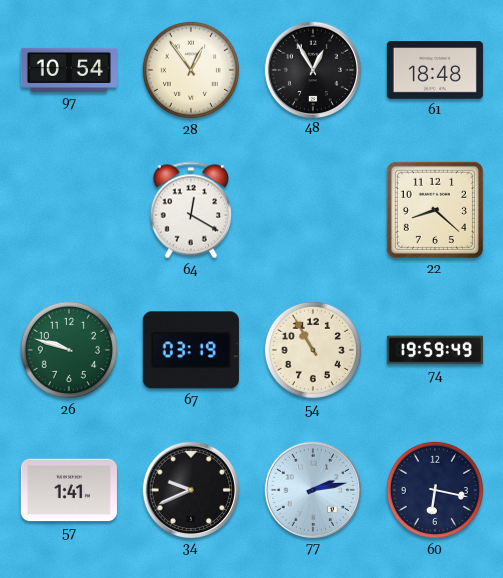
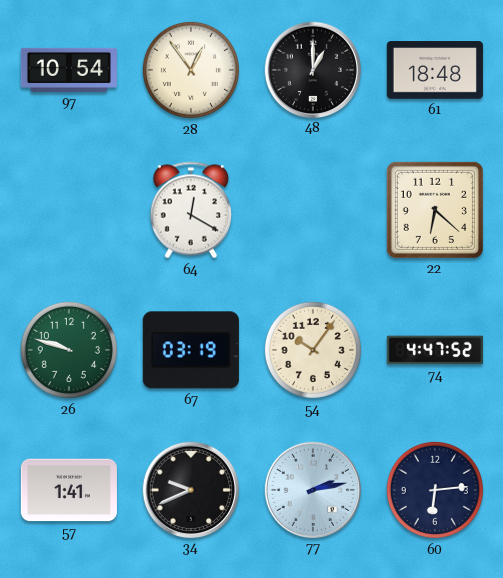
48: 12:55 -> 1:00 (312, 69)
22: 8:22 -> 6:22 (435, 210)
54: 10:55 -> 10:06 (313, 350)
74: 19:59 -> 4:47 (435, 350)
60: 6:17 -> 6:14 (435, 490)
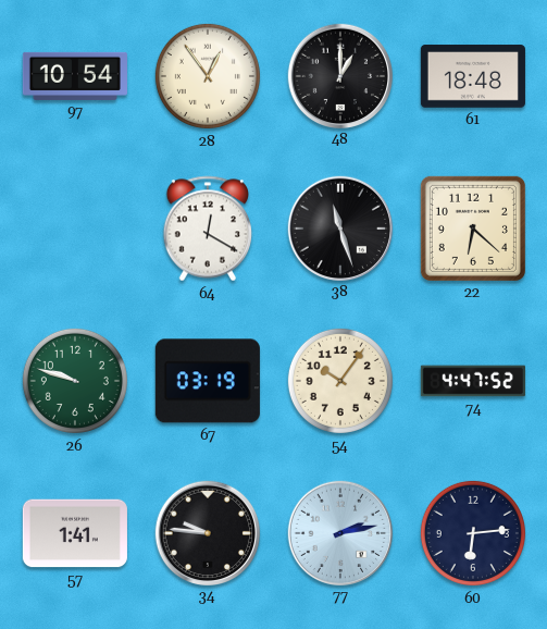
38: none -> 11:27 (339, 227)
34: 9:41 -> 9:46 (207, 532)
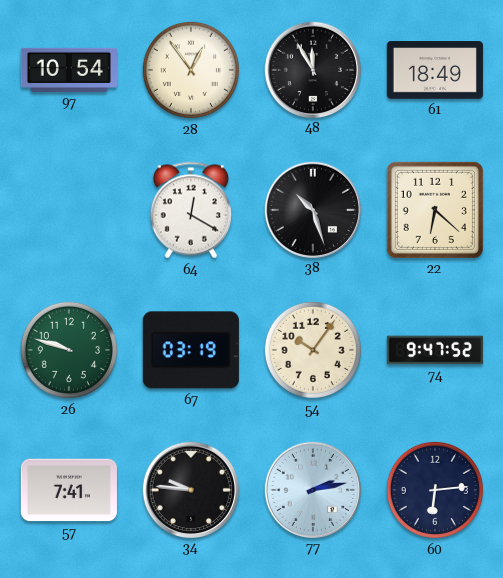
48: 1:00 -> 11:55 (312, 69)
61: 18:48 -> 18:49 (435, 70)
38: 11:27 -> 10:27 (312, 209)
74: 4:47 -> 9:47 (435, 350)
57: 1:41 -> 7:41 (69, 490)
